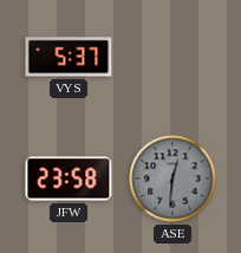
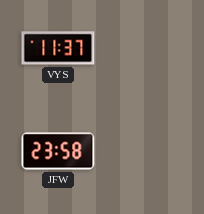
VYS: 5:37 -> 11:37 (58, 48)
ASE: 12:31 -> none (172, 179)
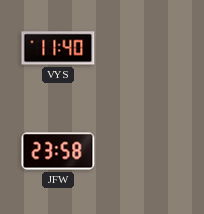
VYS: 11:37 -> 11:40 (58, 48)
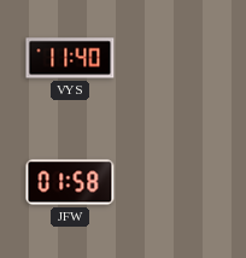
JFW: 23:58 -> 01:58 (70, 182)
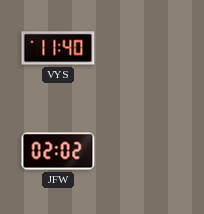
JFW: 01:58 -> 02:02 (58, 151)
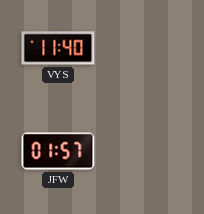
JFW: 02:02 -> 01:57 (58, 151)
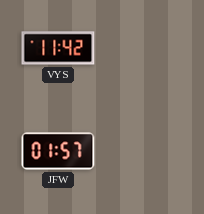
VYS: 11:40 -> 11:42 (58, 48)
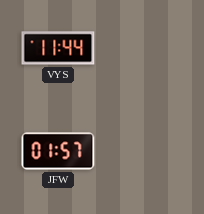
VYS: 11:42 -> 11:44 (58, 48)
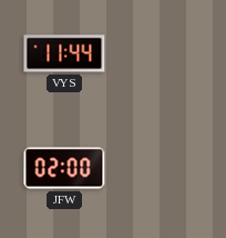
JFW: 01:57 -> 02:00 (64, 168)
